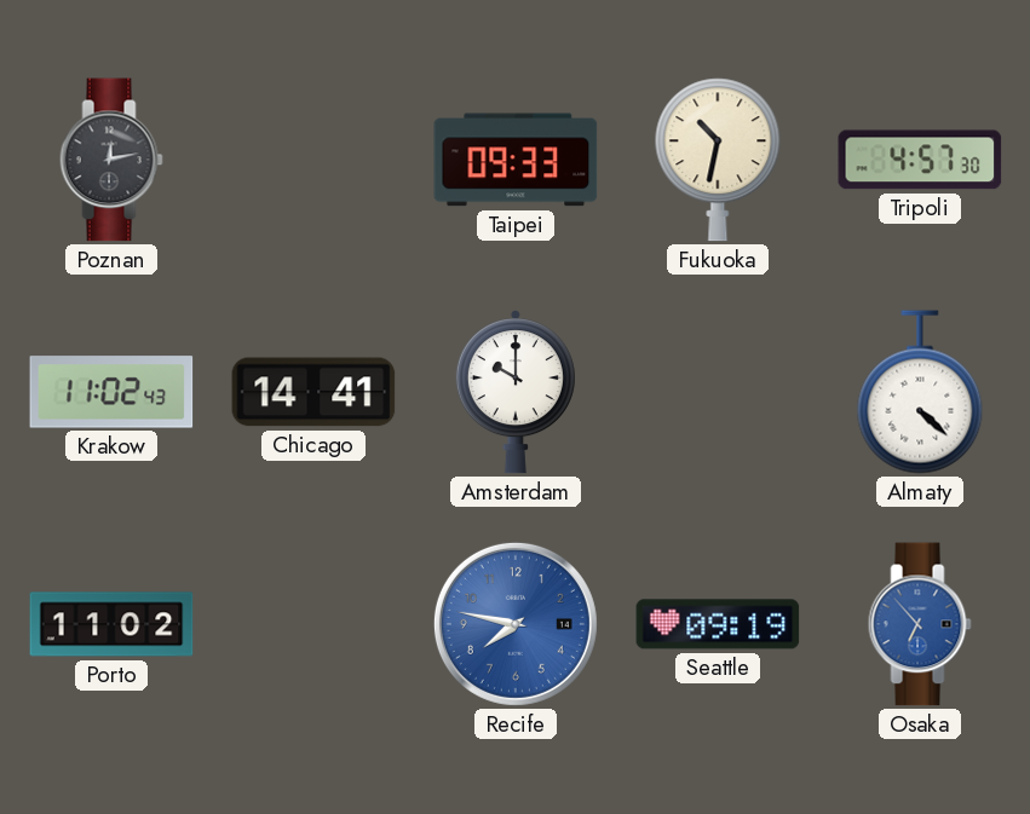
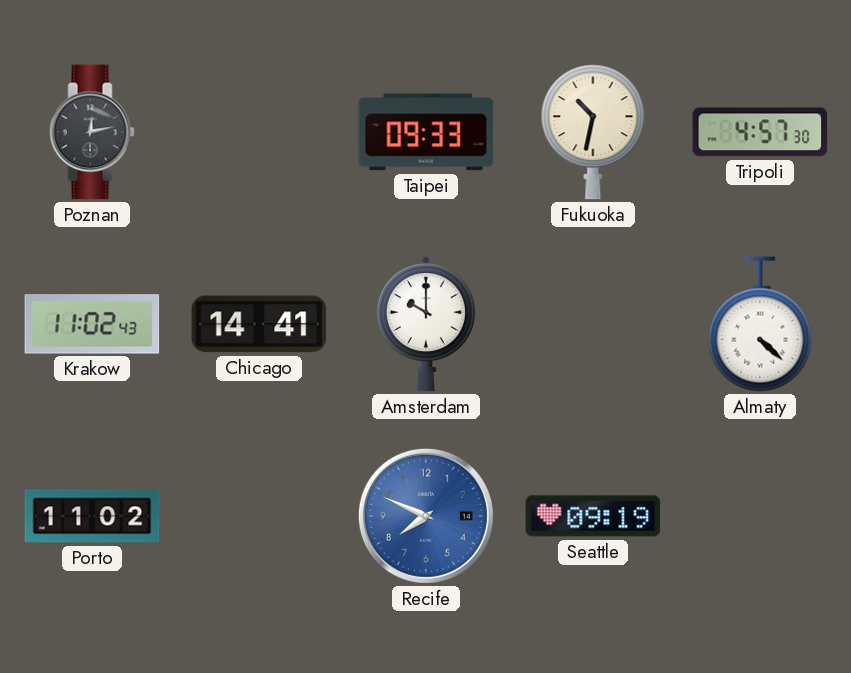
Recife: 7:47 -> 7:49 (426, 516)
Osaka: 6:53 -> none (920, 624)
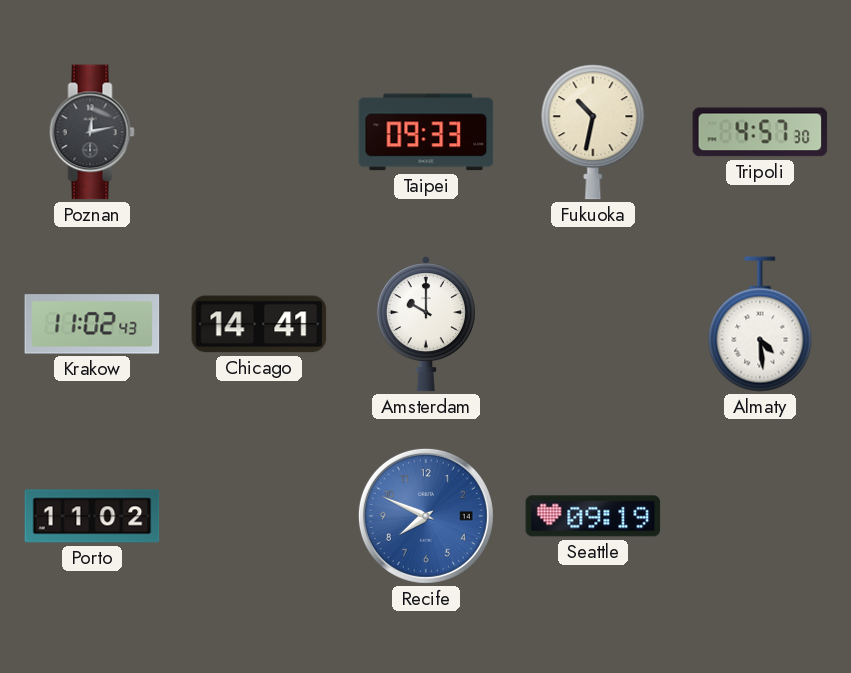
Almaty: 4:22 -> 4:29 (760, 324)
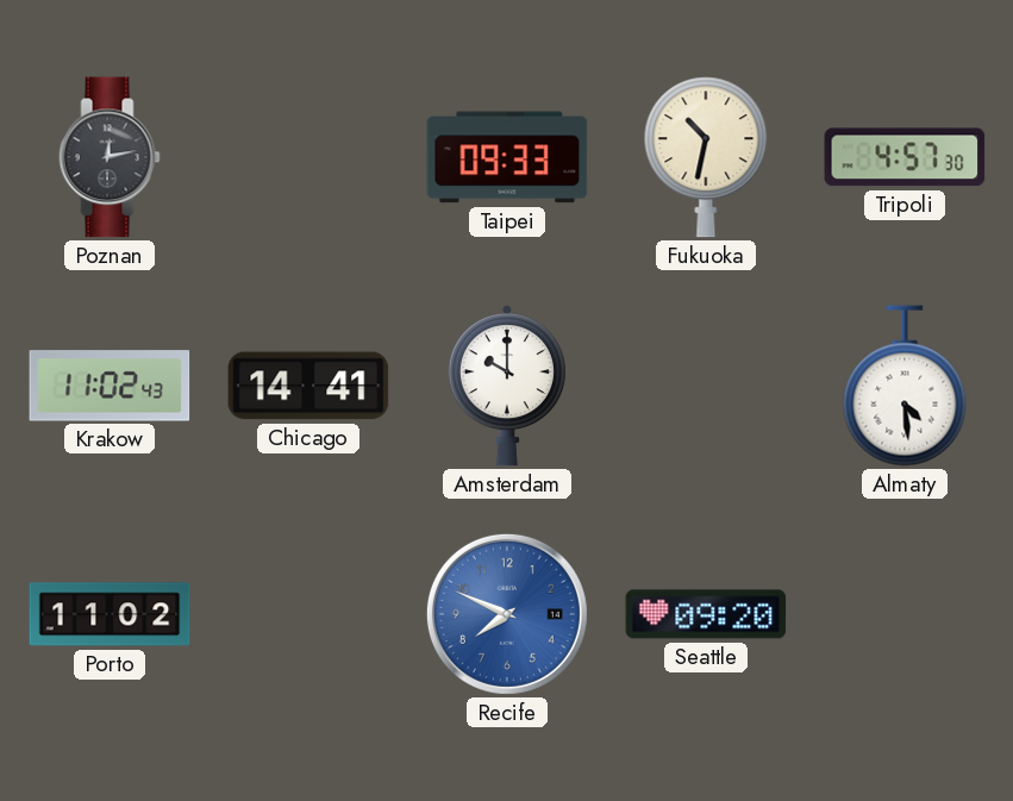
Seattle: 09:19 -> 09:20 (706, 614)
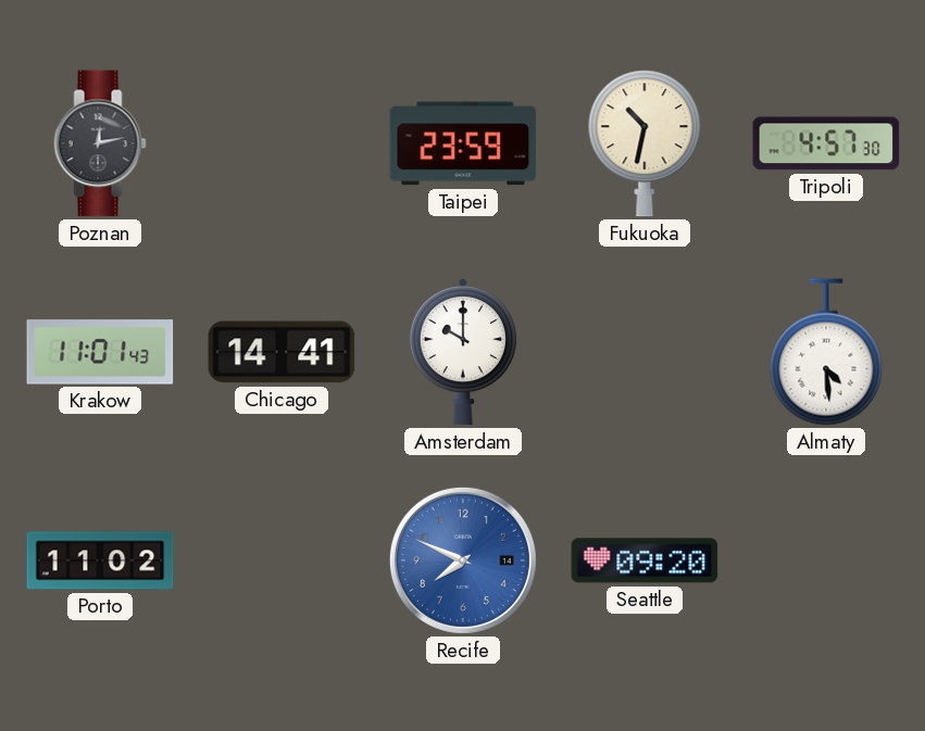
Taipei: 09:33 -> 23:59 (463, 143)
Krakow: 11:02 -> 11:01 (100, 352)
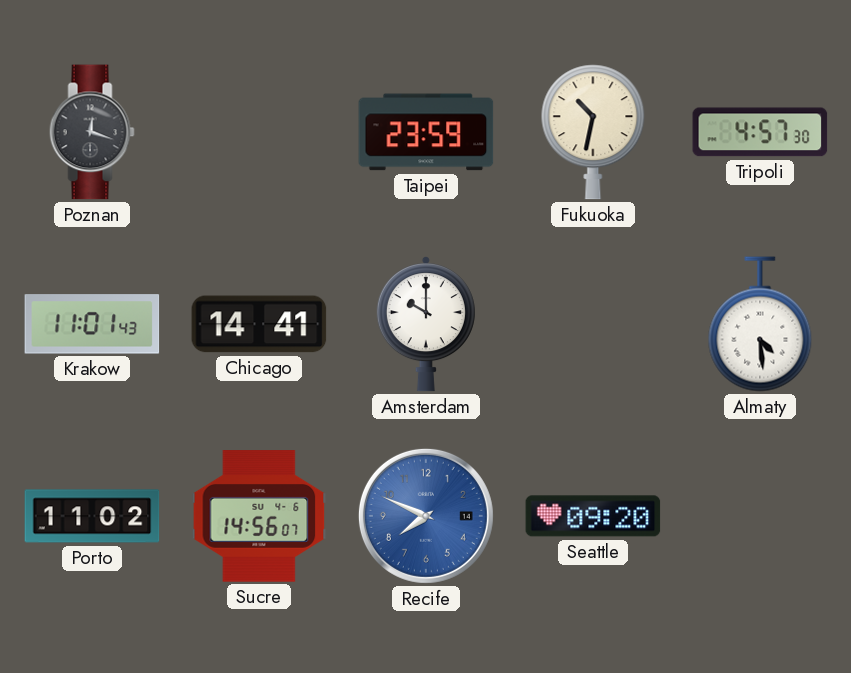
Poznan: 12:13 -> 12:18 (92, 132)
Sucre: none -> 14:56 (259, 516)
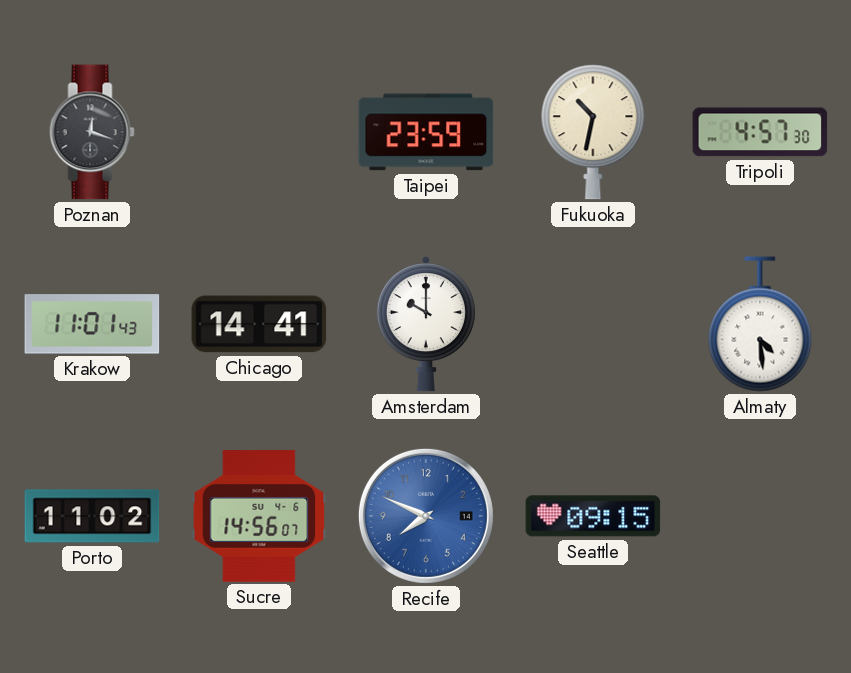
Seattle: 09:20 -> 09:15 (593, 516)
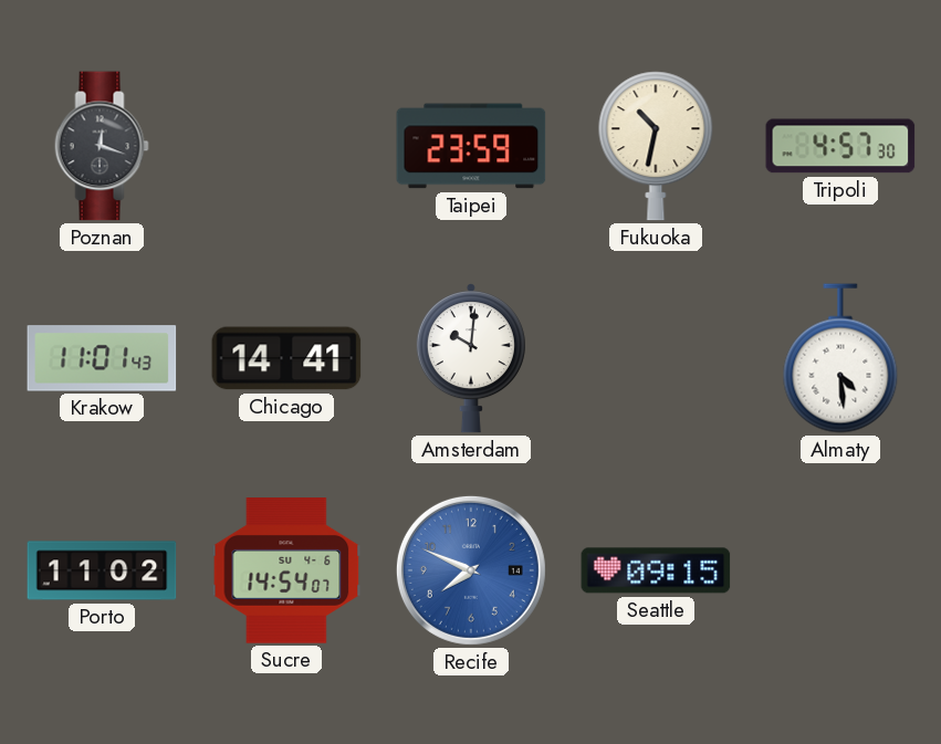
Amsterdam: 10:00 -> 10:01 (471, 359)
Sucre: 14:56 -> 14:54 (286, 570)
